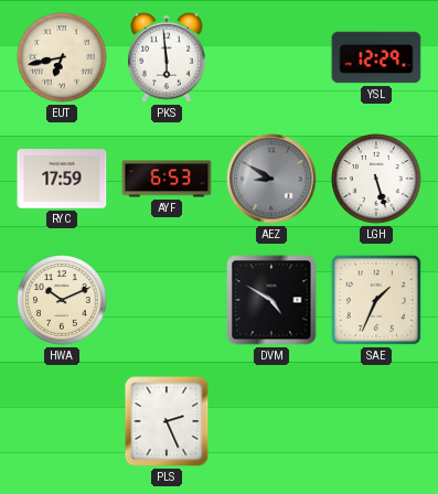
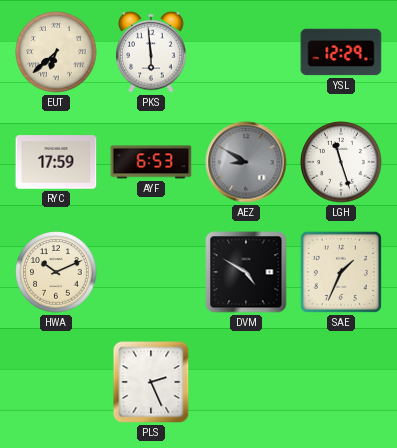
EUT: 6:43 -> 6:38 (56, 52)
LGH: 5:27 -> 11:27 (341, 162)
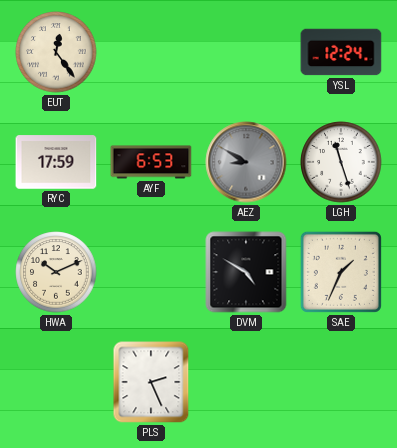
EUT: 6:38 -> 12:24 (56, 52)
PKS: 5:59 -> none (151, 52)
YSL: 12:29 -> 12:24 (341, 52)
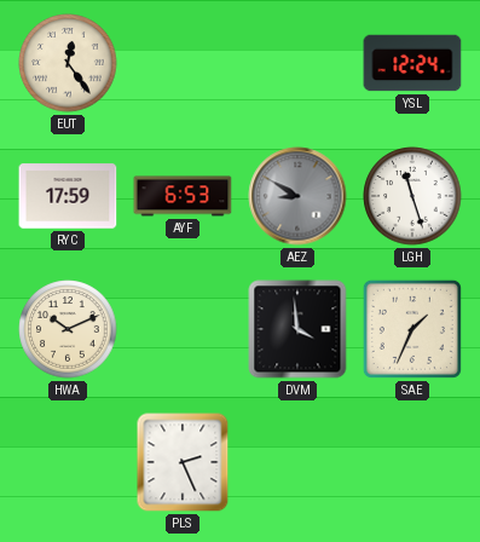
DVM: 4:50 -> 3:59 (297, 329)
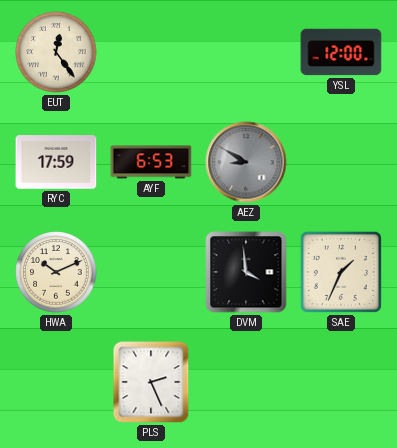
YSL: 12:24 -> 12:00 (341, 52)
LGH: 11:27 -> none (412, 196)
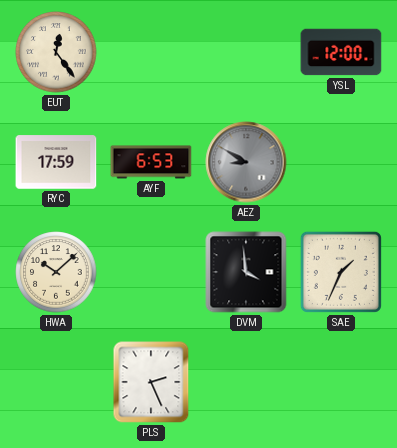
HWA: 10:11 -> 10:08 (56, 272)
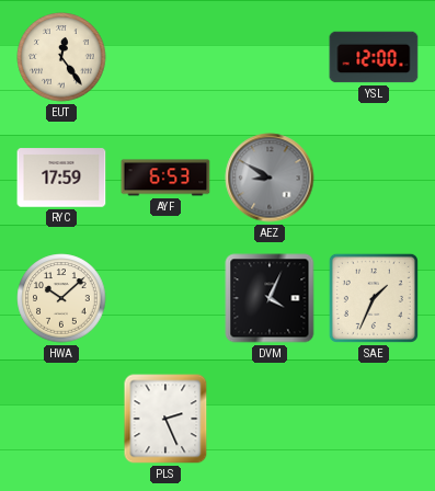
DVM: 3:59 -> 4:04 (270, 298)
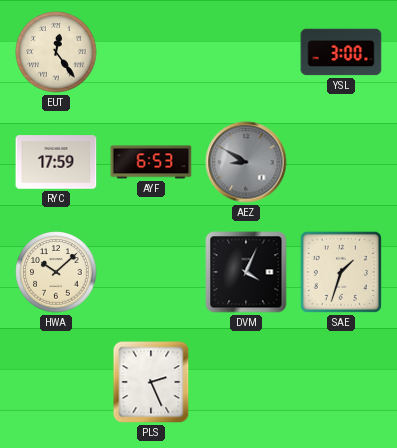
YSL: 12:00 -> 3:00 (341, 52)
SAE: 1:34 -> 1:33 (341, 272)
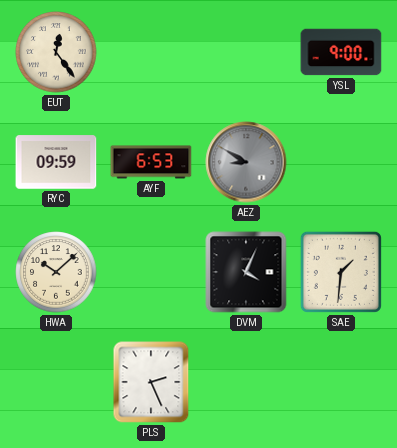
YSL: 3:00 -> 9:00 (341, 52)
RYC: 17:59 -> 09:59 (56, 162)
SAE: 1:33 -> 1:31 (341, 272)
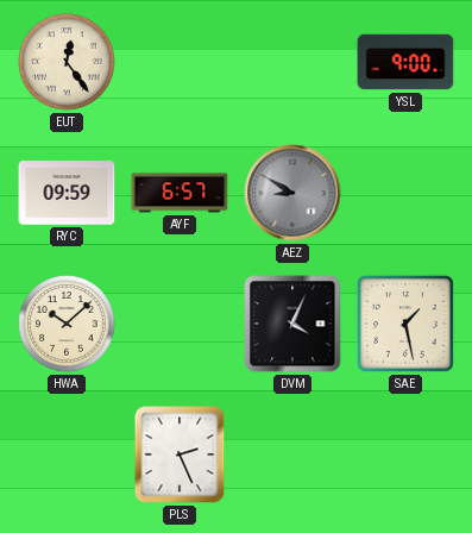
AYF: 6:53 -> 6:57 (180, 193)
SAE: 1:31 -> 1:28 (405, 324)
